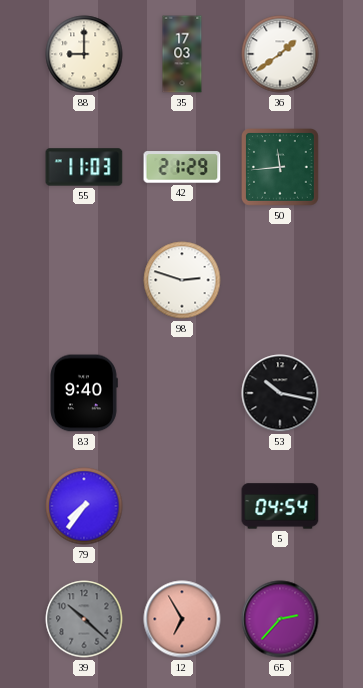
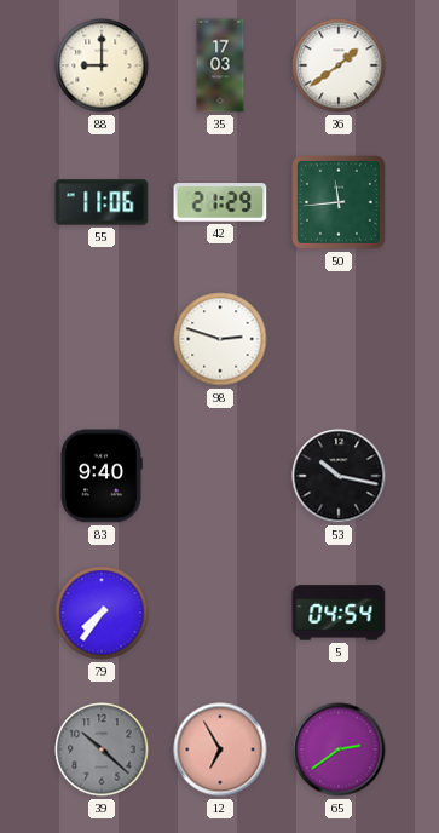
55: 11:03 -> 11:06 (102, 202)
65: 2:37 -> 2:39 (339, 749)
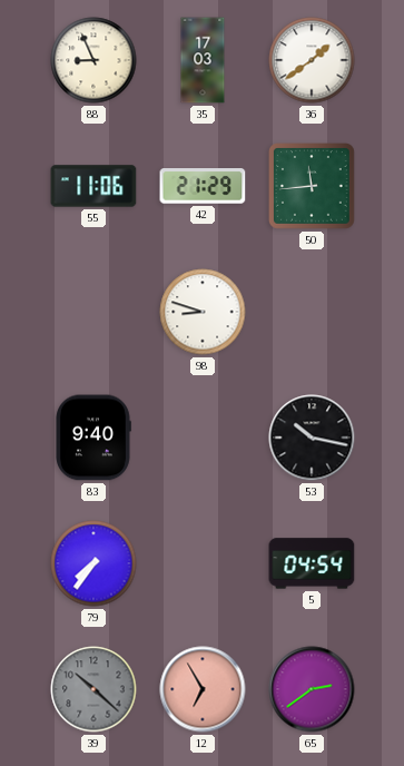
88: 9:00 -> 8:56 (93, 60)
98: 2:48 -> 8:48 (203, 312)
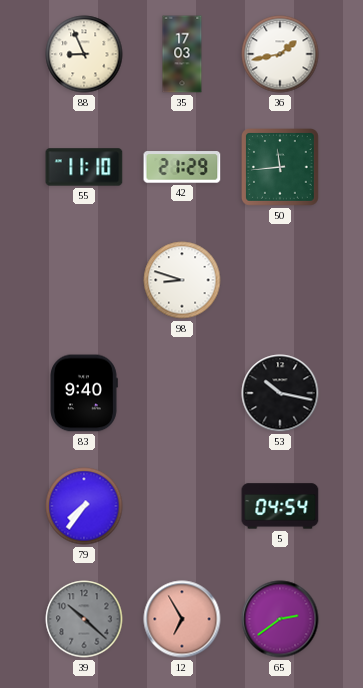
36: 1:39 -> 1:43 (280, 54)
55: 11:06 -> 11:10 (84, 167)
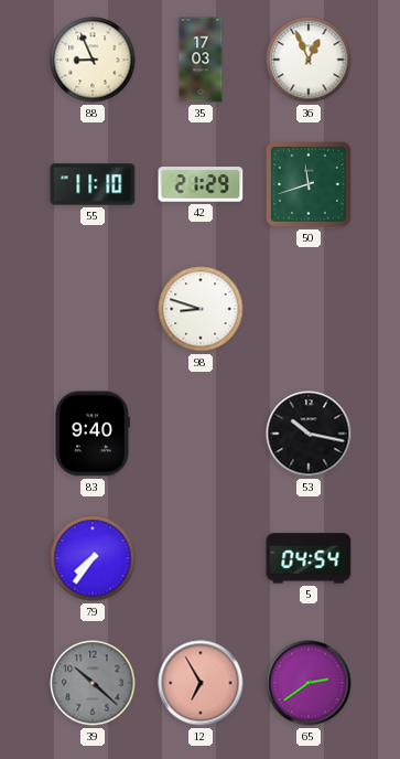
36: 1:43 -> 12:56 (309, 60)
50: 11:44 -> 11:42 (310, 185)
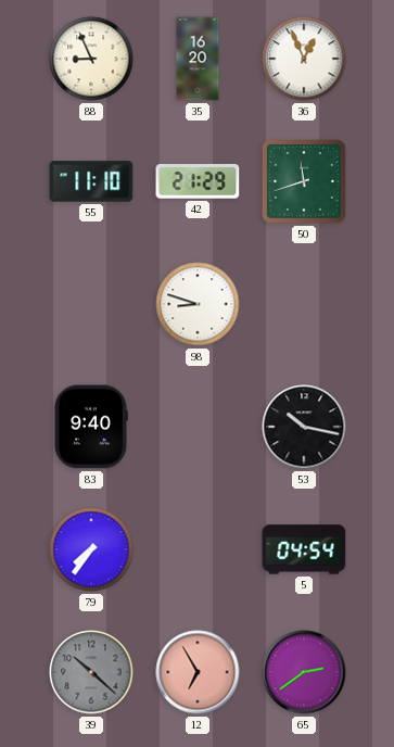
35: 17:03 -> 16:20 (198, 59)
